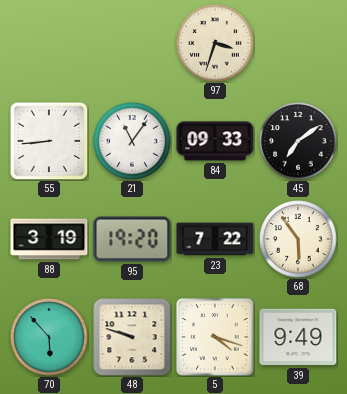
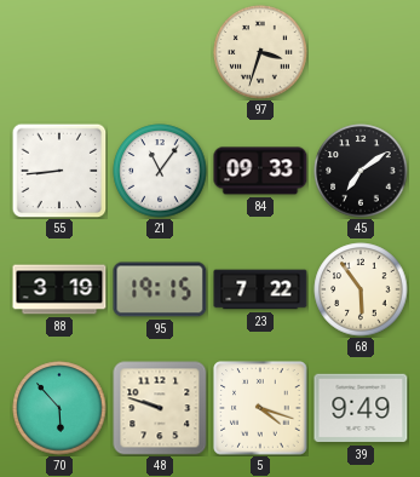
95: 19:20 -> 19:15 (160, 289)
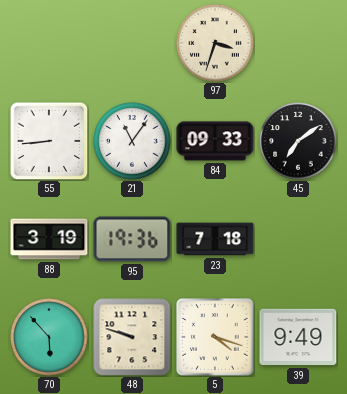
95: 19:15 -> 19:36 (132, 239)
23: 7:22 -> 7:18 (215, 239)
68: 5:54 -> none (361, 289)
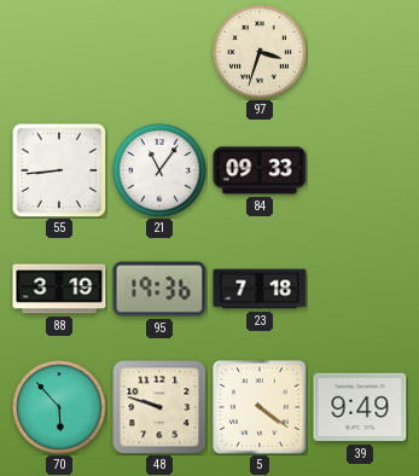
45: 7:09 -> none (298, 141)
5: 4:18 -> 4:21 (260, 407)
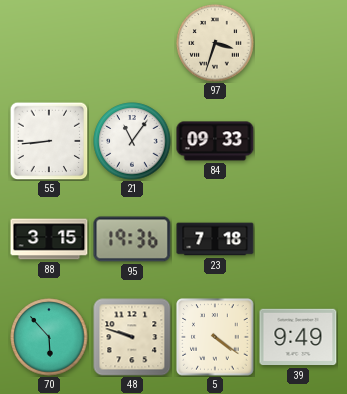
88: 3:19 -> 3:15 (49, 239)
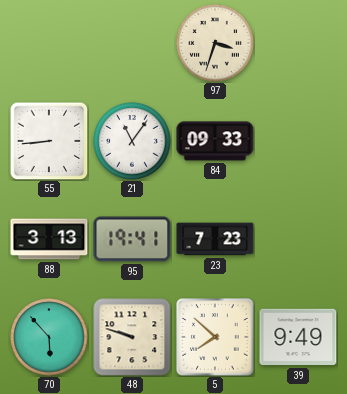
88: 3:15 -> 3:13 (49, 239)
95: 19:36 -> 19:41 (132, 239)
23: 7:18 -> 7:23 (215, 239)
5: 4:21 -> 7:52 (215, 337)
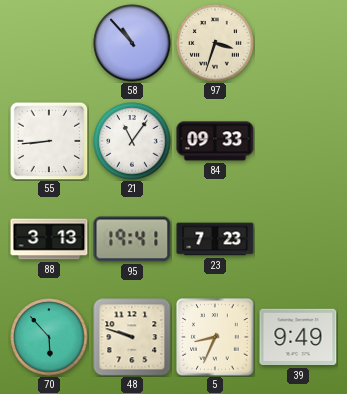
58: none -> 10:53 (132, 43)
5: 7:52 -> 8:34 (215, 337)
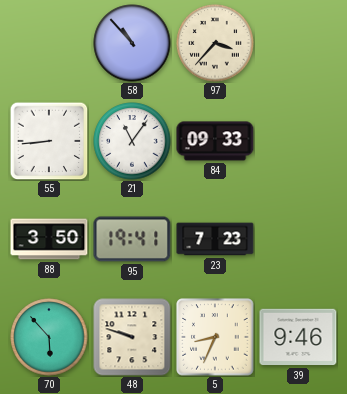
97: 3:33 -> 3:37 (215, 43)
88: 3:13 -> 3:50 (49, 239)
39: 9:49 -> 9:46 (298, 337)
